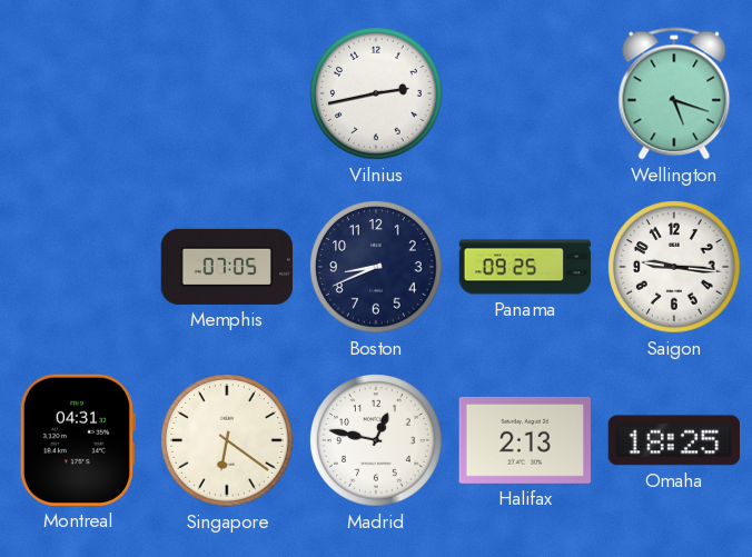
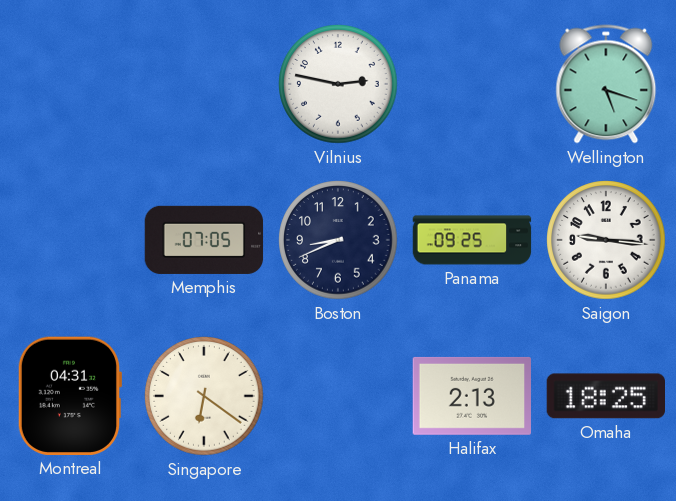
Vilnius: 2:43 -> 2:47 (338, 84)
Madrid: 12:47 -> none (376, 440)
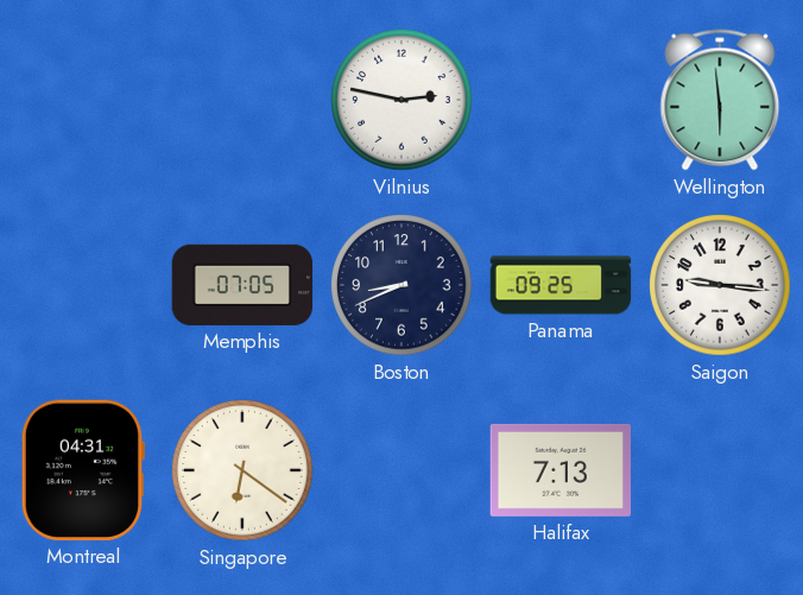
Wellington: 5:18 -> 5:59 (720, 100)
Halifax: 2:13 -> 7:13 (561, 470)
Omaha: 18:25 -> none (605, 396)
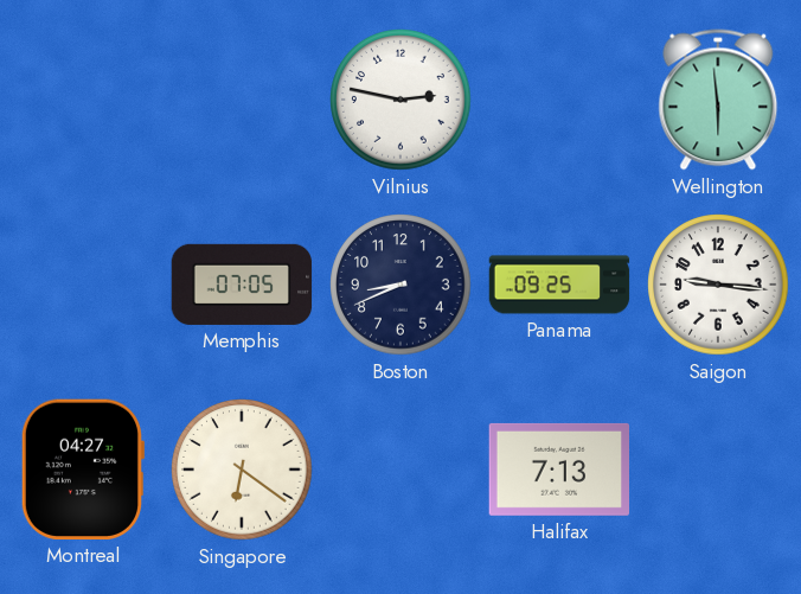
Montreal: 04:31 -> 04:27 (83, 470)
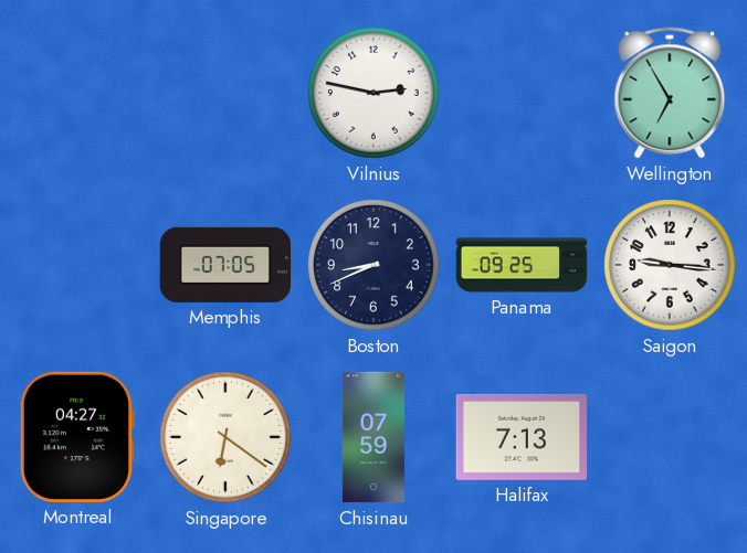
Wellington: 5:59 -> 6:55 (670, 93)
Chisinau: none -> 07:59 (373, 437)
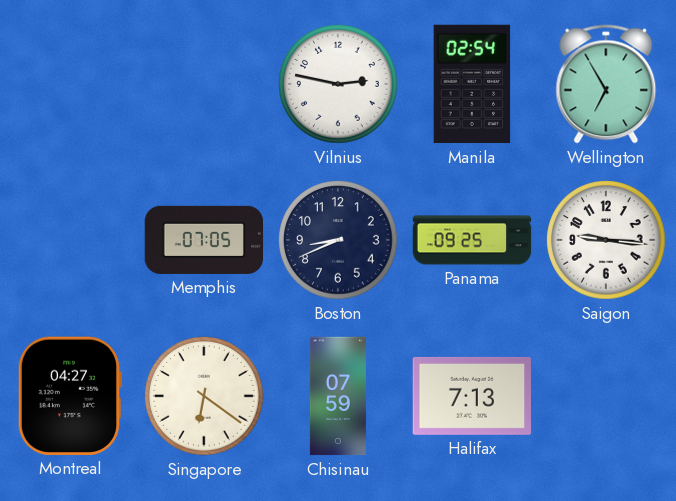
Manila: none -> 02:54 (472, 84)
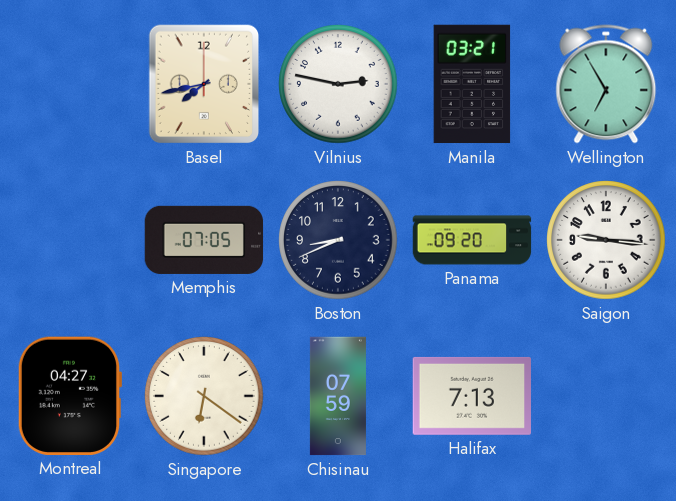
Basel: none -> 7:43 (204, 84)
Manila: 02:54 -> 03:21 (472, 84)
Panama: 09:25 -> 09:20 (472, 240)
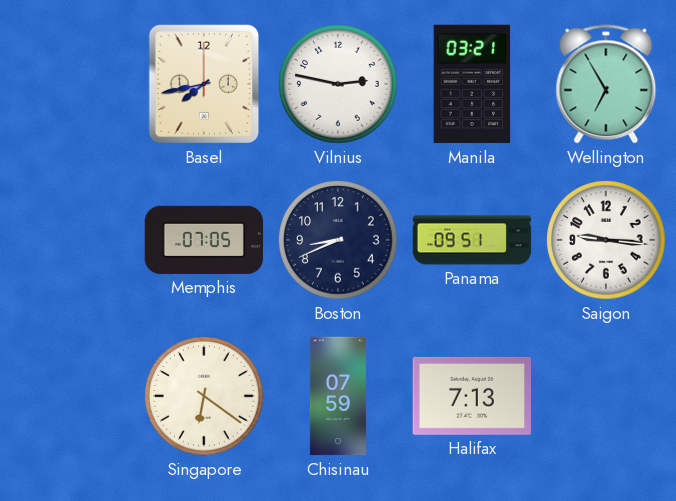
Panama: 09:20 -> 09:51 (472, 240)
Montreal: 04:27 -> none (70, 396)
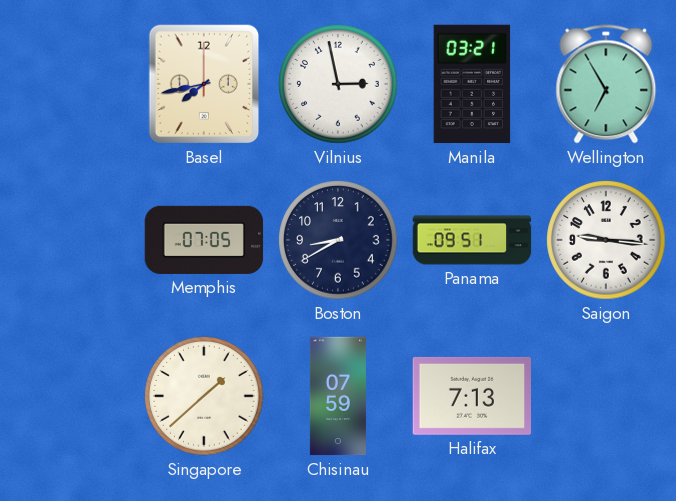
Vilnius: 2:47 -> 2:58 (338, 84)
Boston: 8:41 -> 8:40 (338, 240)
Singapore: 6:21 -> 1:38 (204, 396)
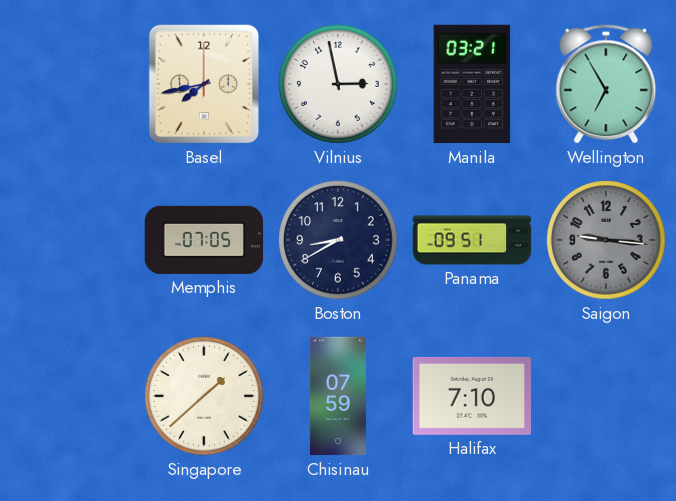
Saigon dial: white -> grey (606, 240)
Halifax: 7:13 -> 7:10 (472, 396)
